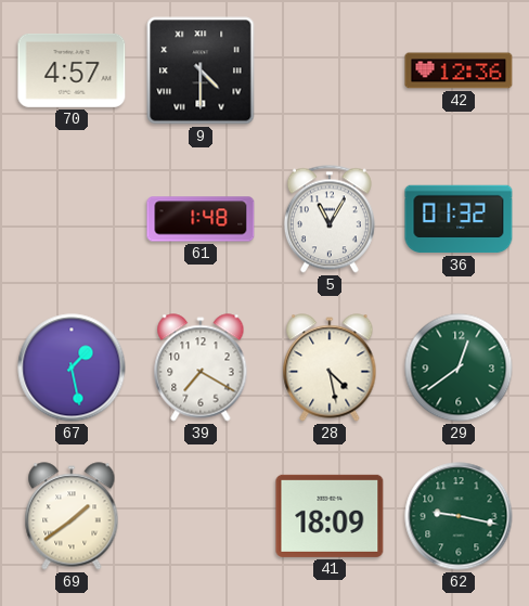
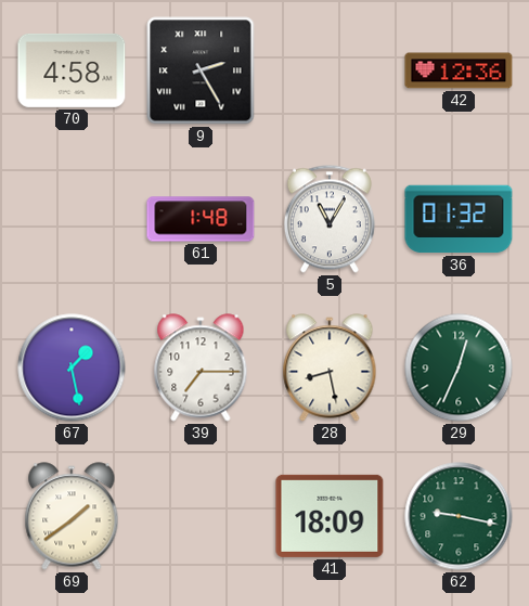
70: 4:57 -> 4:58 (72, 70)
9: 4:30 -> 2:25 (201, 70)
39: 7:20 -> 7:15 (201, 368)
28: 4:28 -> 8:28 (330, 368)
29: 12:39 -> 12:34 (459, 368)
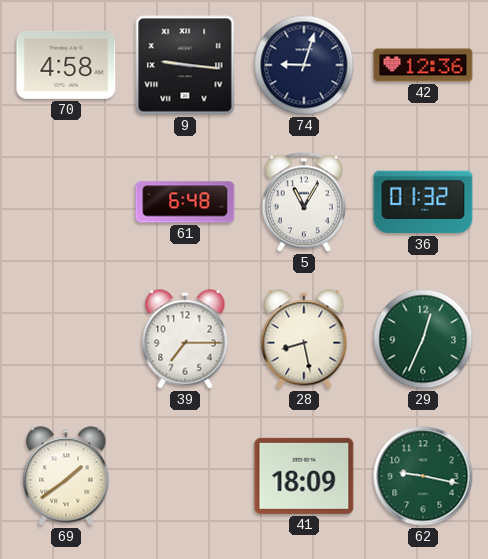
9: 2:25 -> 9:16 (185, 65)
74: none -> 9:03 (304, 65)
61: 1:48 -> 6:48 (185, 202)
67: 1:28 -> none (72, 368)
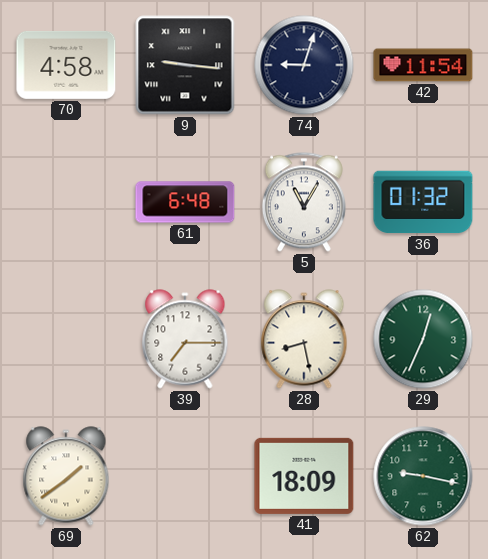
42: 12:36 -> 11:54 (423, 65)
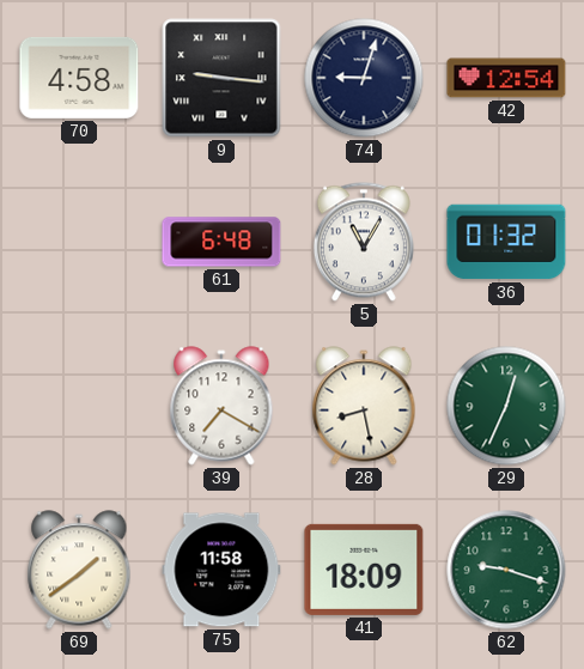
42: 11:54 -> 12:54 (506, 78)
39: 7:15 -> 7:20 (221, 406)
75: none -> 11:58 (221, 570)
62: 9:17 -> 9:18 (506, 570)
